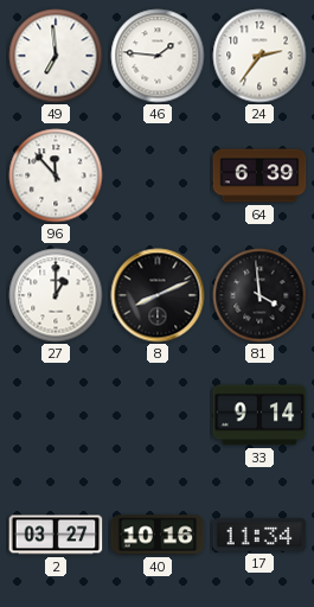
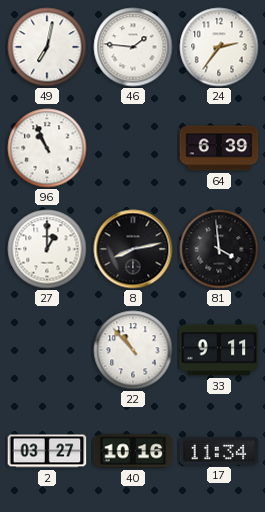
49: 6:59 -> 7:02 (47, 47)
96: 11:53 -> 10:56 (47, 148)
8: 8:11 -> 8:13 (133, 249)
22: none -> 10:53 (133, 350)
33: 9:14 -> 9:11 (219, 350)
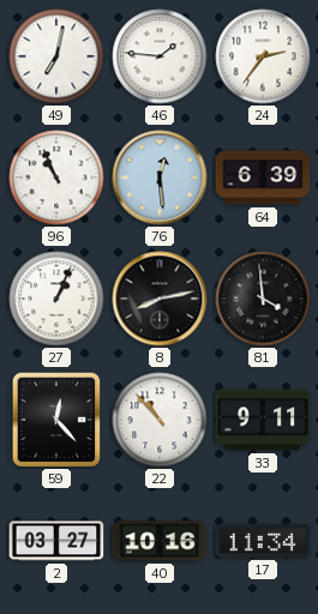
76: none -> 12:29 (160, 177)
27: 1:00 -> 1:04 (56, 299)
59: none -> 12:23 (56, 420)
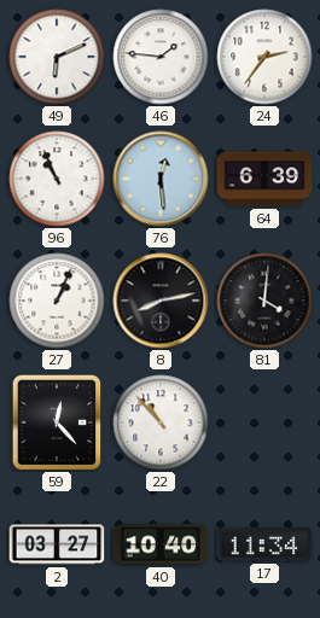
49: 7:02 -> 6:11 (57, 57)
81: 3:59 -> 4:01 (264, 301)
33: 9:11 -> none (263, 420)
40: 10:16 -> 10:40 (161, 544)
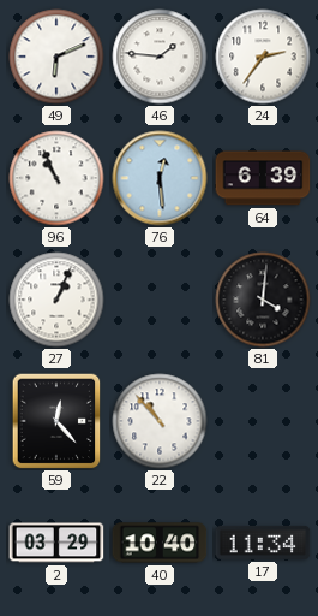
8: 8:13 -> none (161, 301)
2: 03:27 -> 03:29 (56, 543)
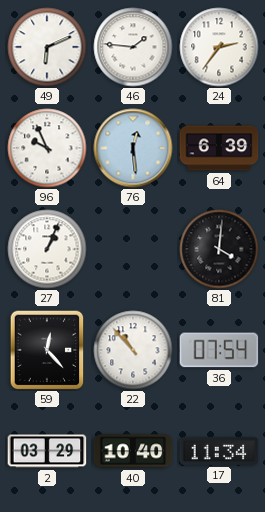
96: 10:56 -> 9:56 (47, 148)
36: none -> 07:54 (219, 350)
